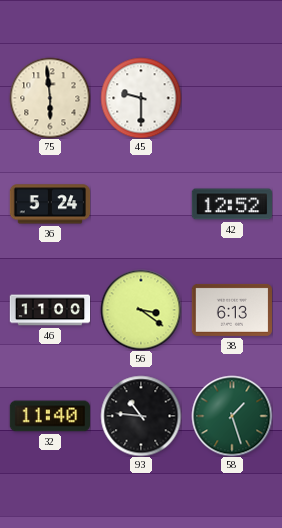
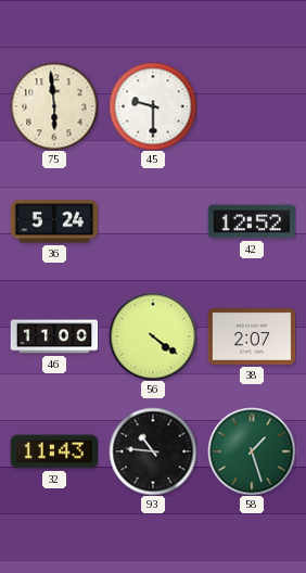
56: 3:21 -> 4:21 (153, 336)
38: 6:13 -> 2:07 (251, 336)
32: 11:40 -> 11:43 (53, 451)
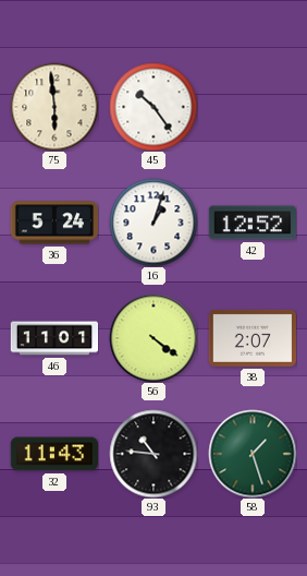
45: 9:30 -> 10:24 (153, 107)
16: none -> 1:03 (153, 223)
46: 11:00 -> 11:01 (54, 338)
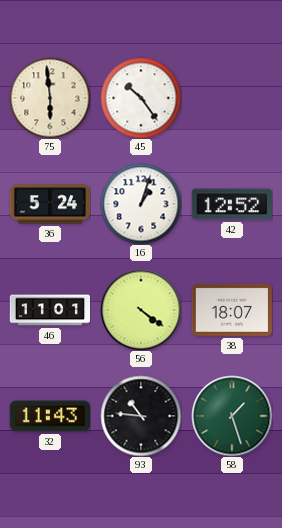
38: 2:07 -> 18:07 (231, 310)
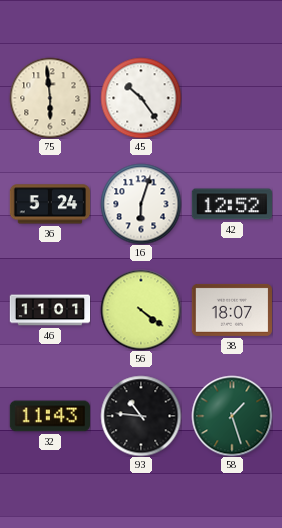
16: 1:03 -> 6:03 (141, 204)
